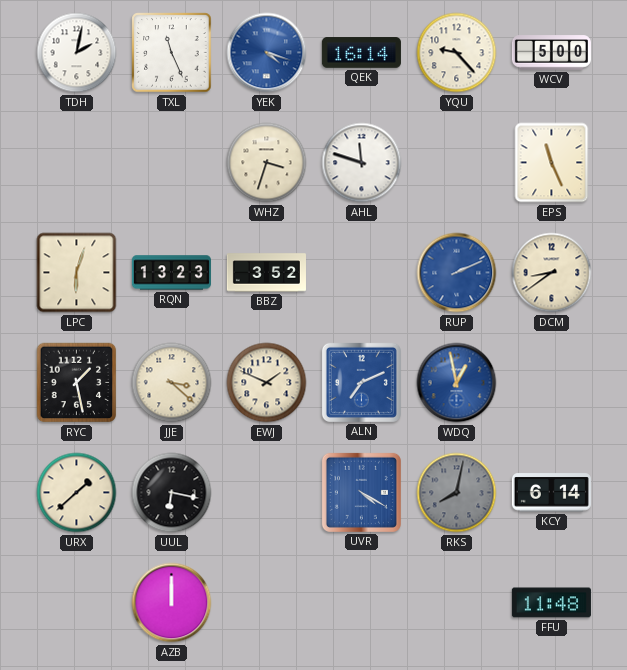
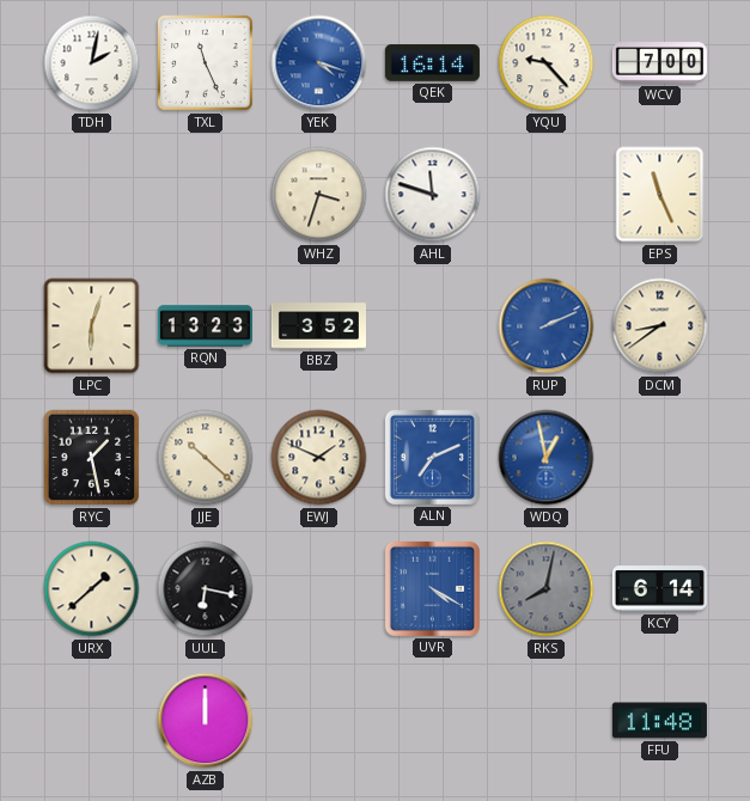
WCV: 5:00 -> 7:00 (659, 63)
JJE: 3:22 -> 10:22 (206, 458)
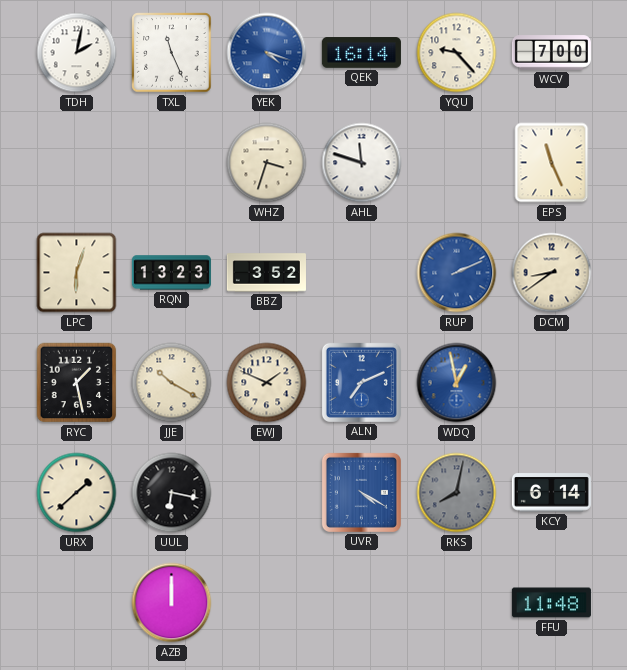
JJE: 10:22 -> 10:20 (172, 383)
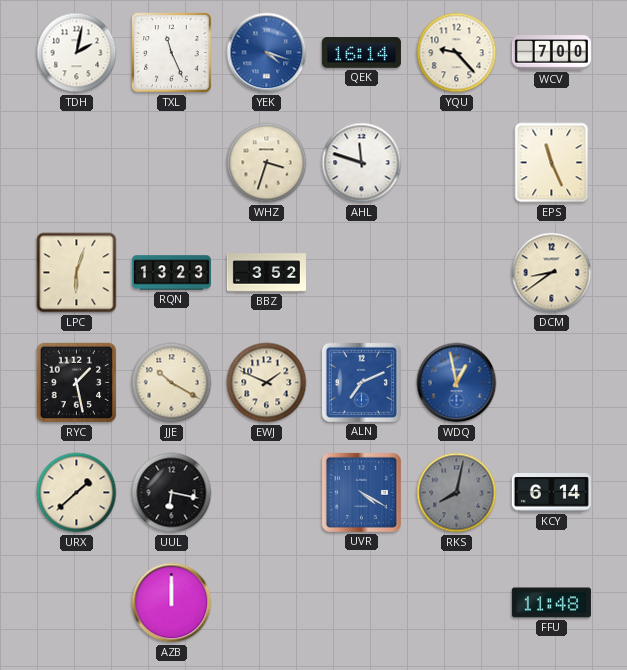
RUP: 2:11 -> none (457, 273)
